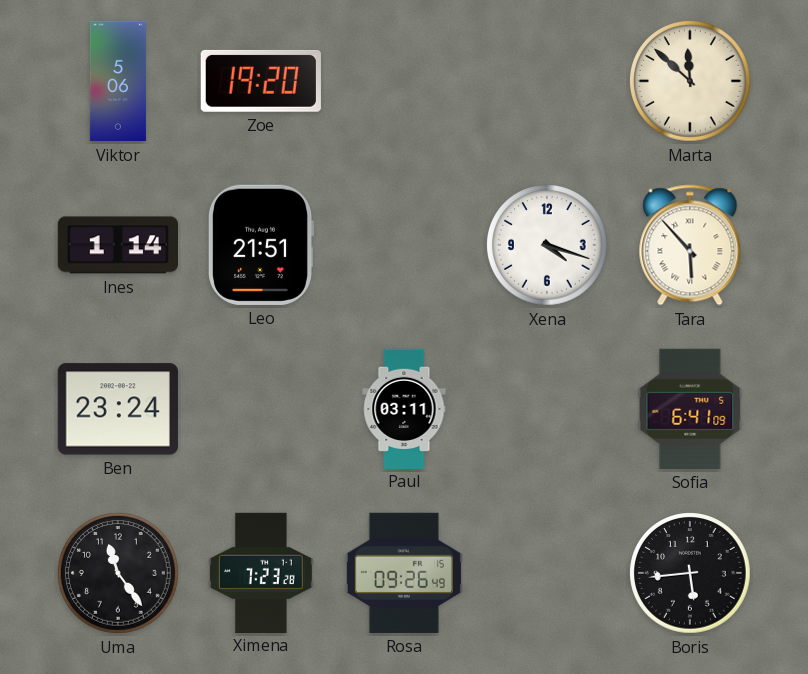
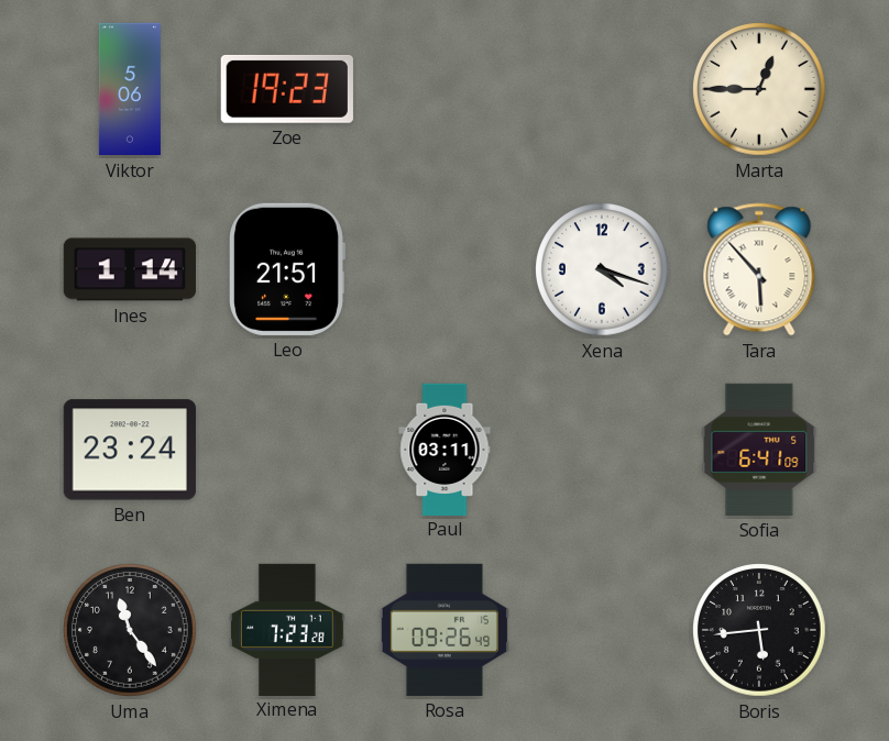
Zoe: 19:20 -> 19:23 (287, 89)
Marta: 11:52 -> 12:45 (759, 89)
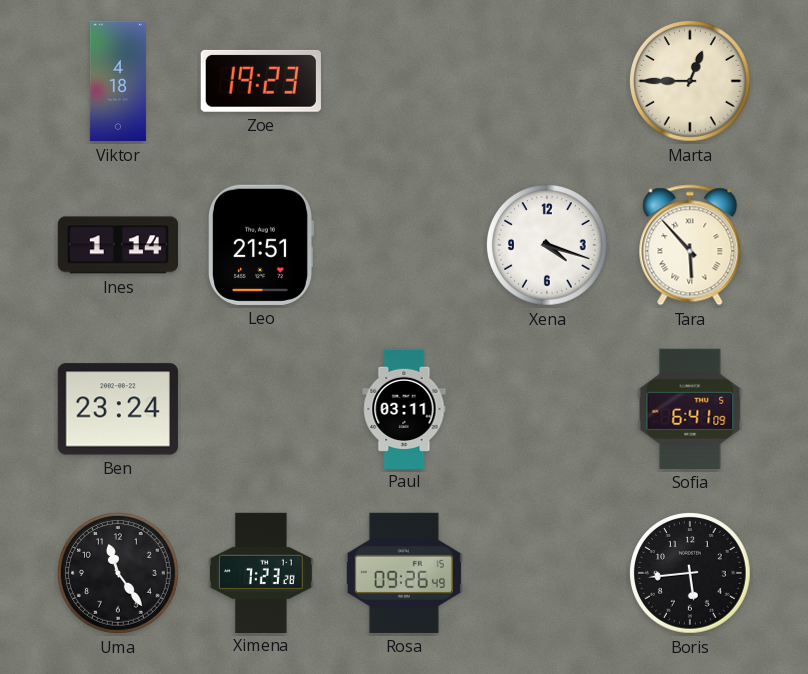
Viktor: 5:06 -> 4:18 (118, 81)
